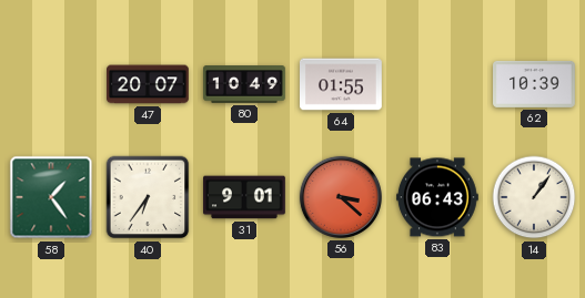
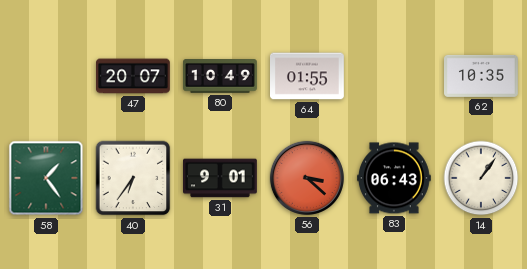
62: 10:39 -> 10:35 (482, 76)
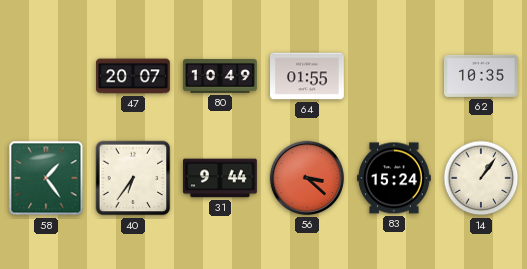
31: 9:01 -> 9:44 (221, 178)
83: 06:43 -> 15:24 (394, 178)
